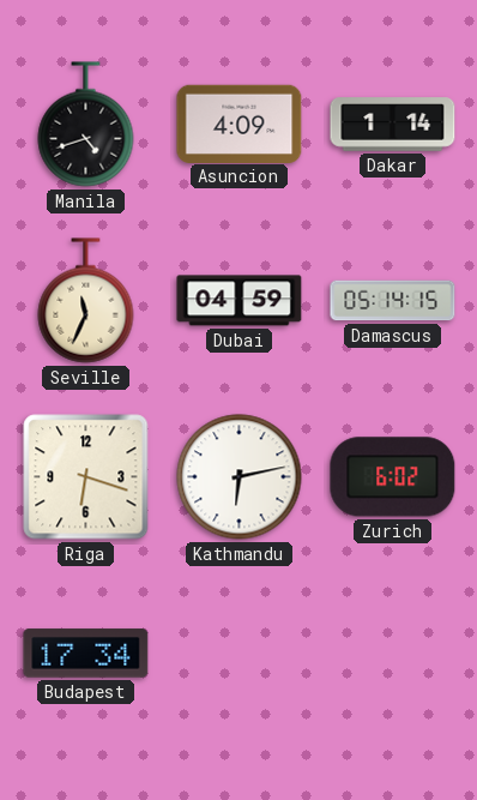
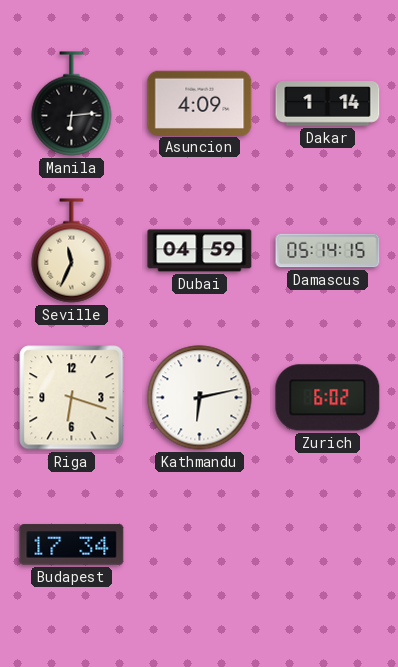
Manila: 4:42 -> 6:14 (72, 104)
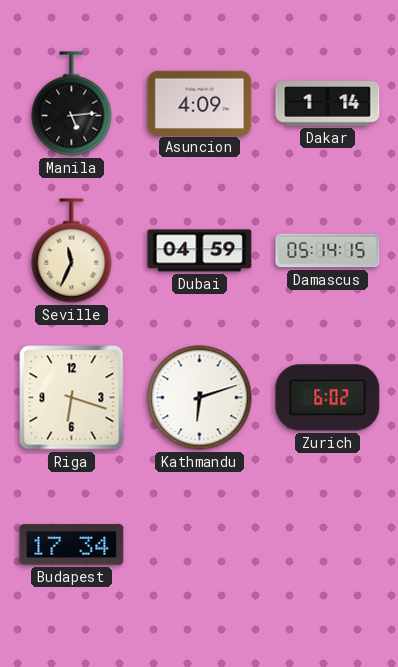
Manila: 6:14 -> 5:14 (72, 104)
Kathmandu: 6:13 -> 6:12 (200, 398)
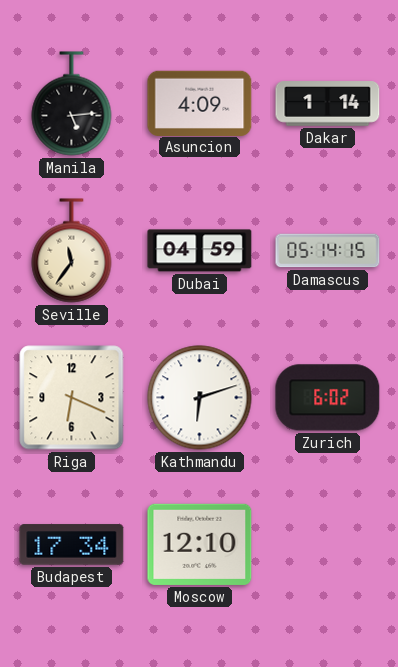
Seville: 11:34 -> 11:36 (72, 251)
Riga: 6:18 -> 6:19 (72, 398)
Moscow: none -> 12:10 (200, 544)
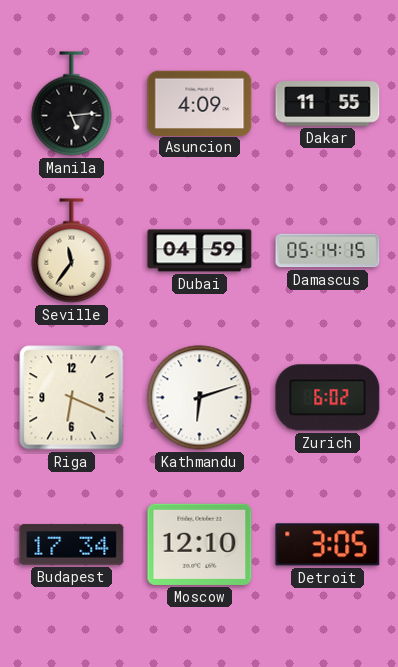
Dakar: 1:14 -> 11:55 (328, 104)
Detroit: none -> 3:05 (328, 545)
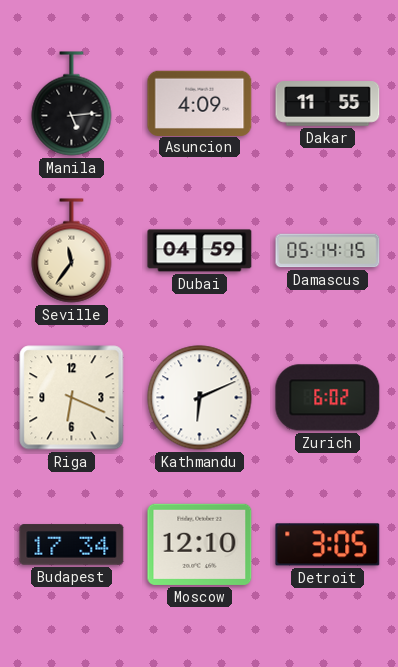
Kathmandu: 6:12 -> 6:11 (200, 398)
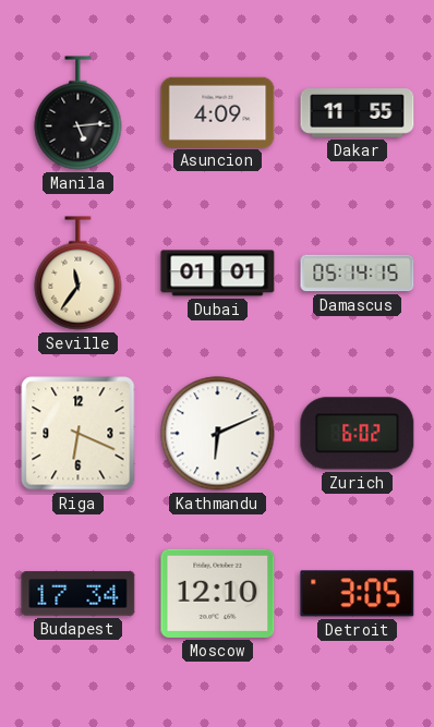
Dubai: 04:59 -> 01:01 (218, 274)
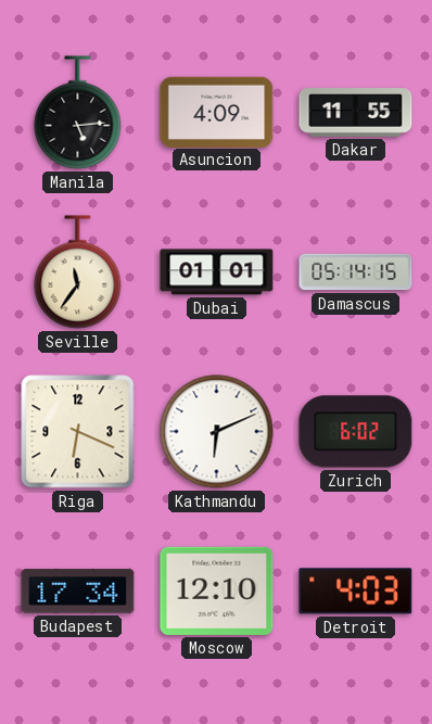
Detroit: 3:05 -> 4:03 (356, 592)
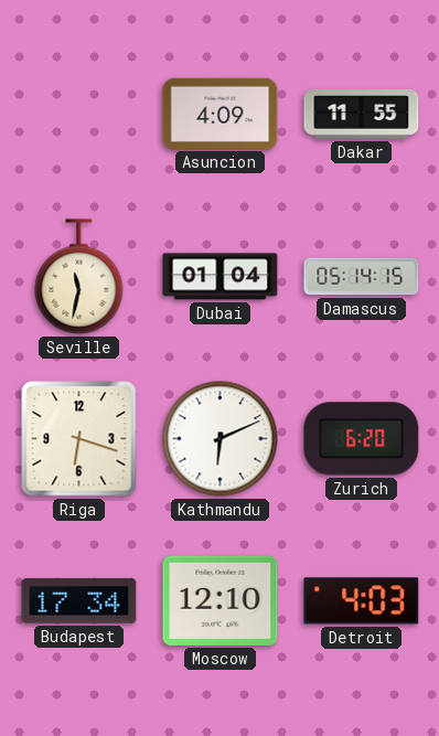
Manila: 5:14 -> none (78, 113)
Seville: 11:36 -> 11:32 (79, 277)
Dubai: 01:01 -> 01:04 (221, 277)
Riga: 6:19 -> 6:18 (79, 439)
Zurich: 6:02 -> 6:20 (362, 439)
